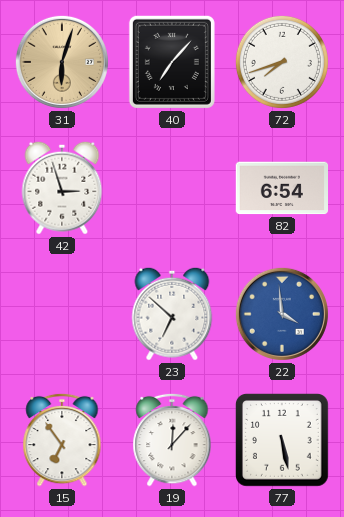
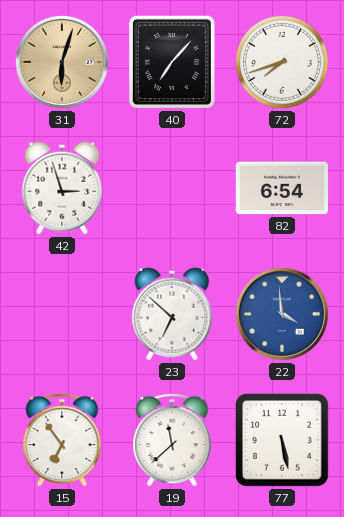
19: 12:07 -> 11:38 (172, 440)
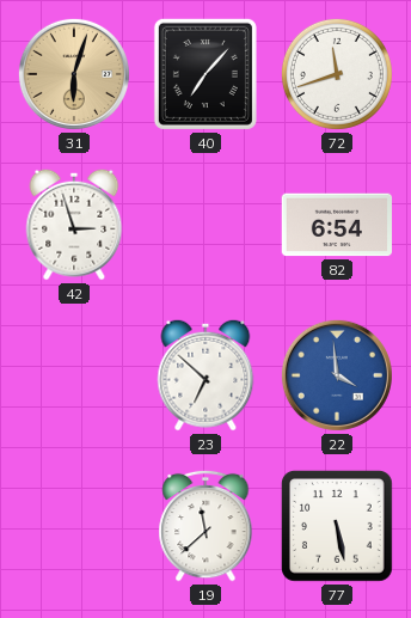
72: 7:42 -> 11:42 (337, 74)
15: 6:54 -> none (62, 440)
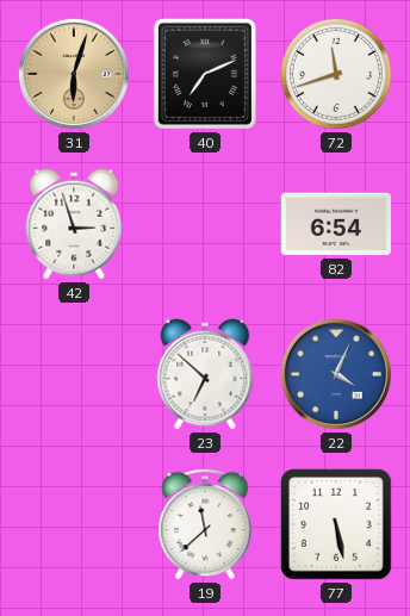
40: 7:07 -> 7:11 (205, 74)
22: 3:59 -> 4:04 (336, 374)
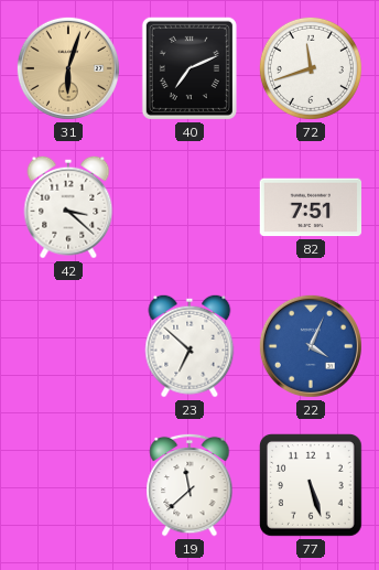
42: 2:57 -> 3:22 (68, 207)
82: 6:54 -> 7:51 (311, 207)
77: 5:28 -> 5:27 (312, 486)
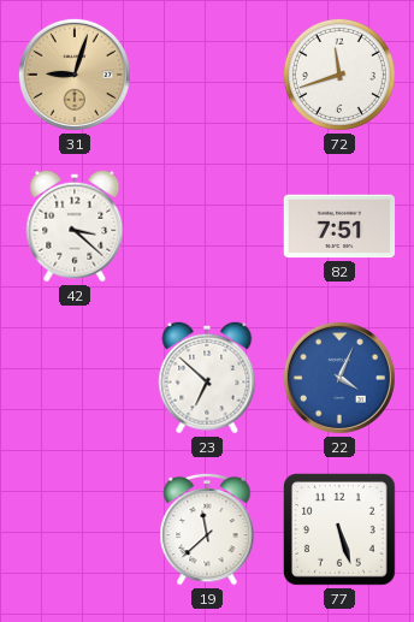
31: 6:03 -> 9:03 (75, 75)
40: 7:11 -> none (189, 68)
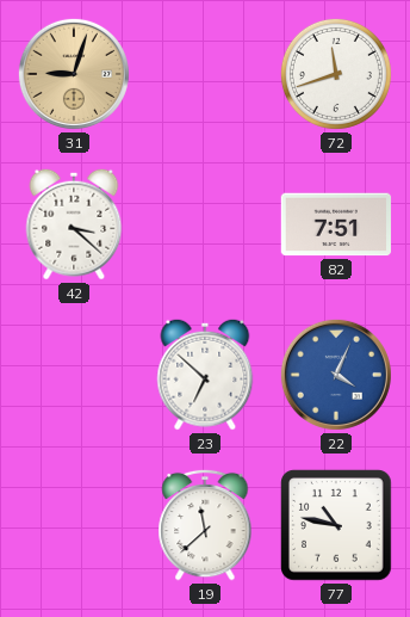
77: 5:27 -> 10:47 (337, 526)
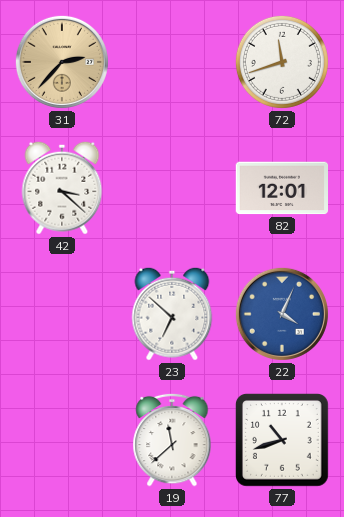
31: 9:03 -> 2:37 (62, 62)
82: 7:51 -> 12:01 (282, 188)
77: 10:47 -> 10:42 (283, 441)
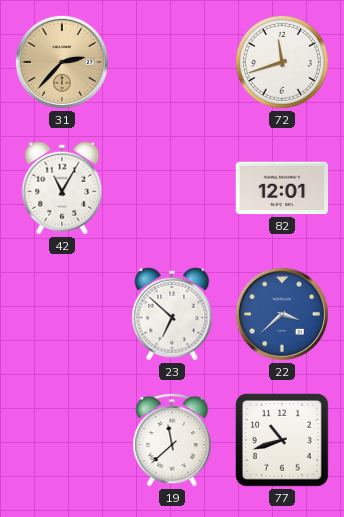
42: 3:22 -> 11:05 (62, 188)
22: 4:04 -> 3:38 (282, 314)
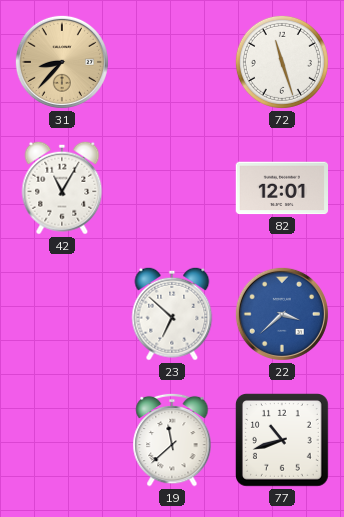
31: 2:37 -> 8:37 (62, 62)
72: 11:42 -> 11:27 (282, 62)
